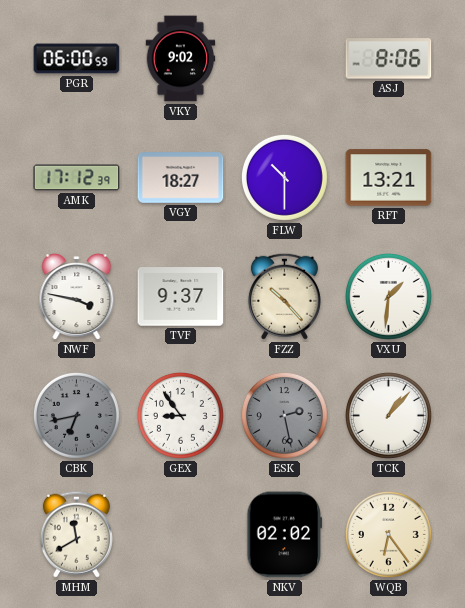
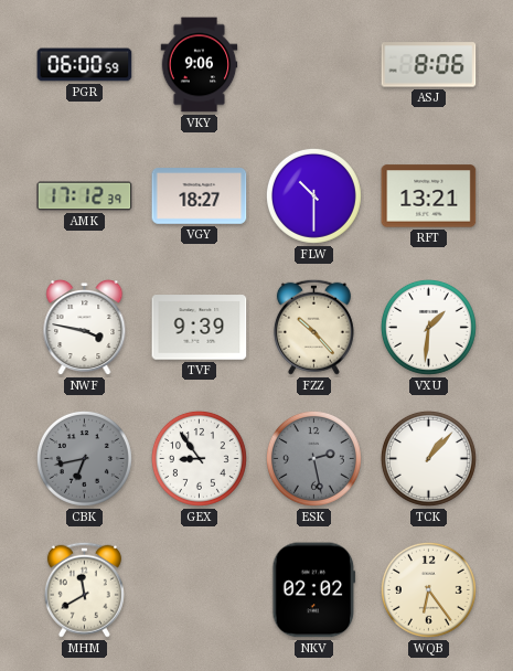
VKY: 9:02 -> 9:06 (200, 65)
TVF: 9:37 -> 9:39 (200, 328)
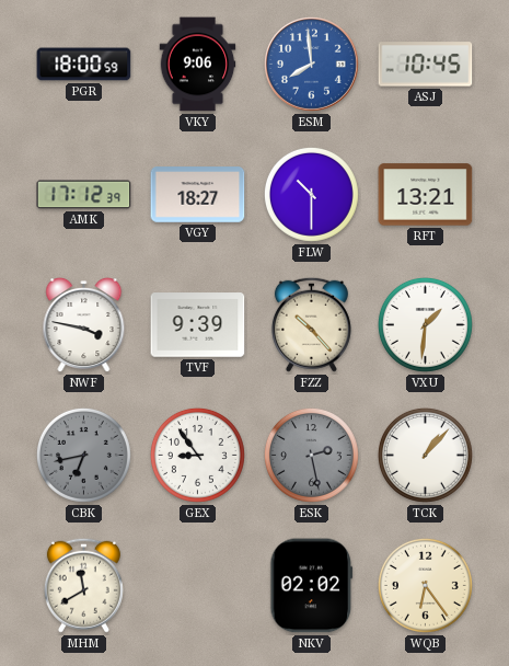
PGR: 06:00 -> 18:00 (84, 65)
ESM: none -> 7:59 (312, 65)
ASJ: 8:06 -> 10:45 (426, 65)
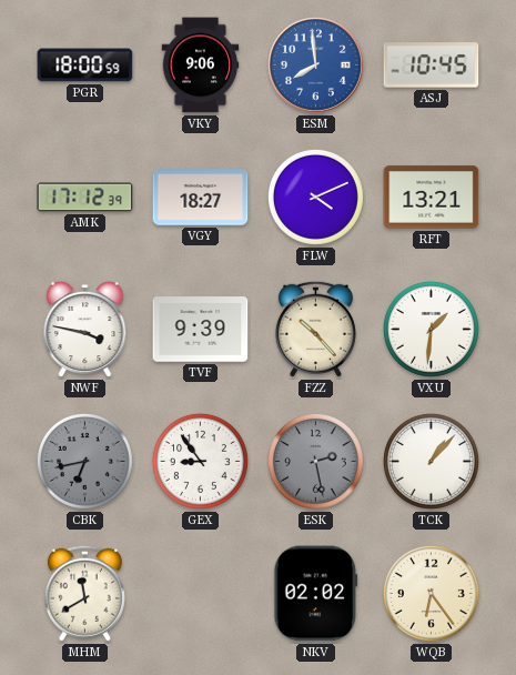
FLW: 10:30 -> 4:11 (315, 197)
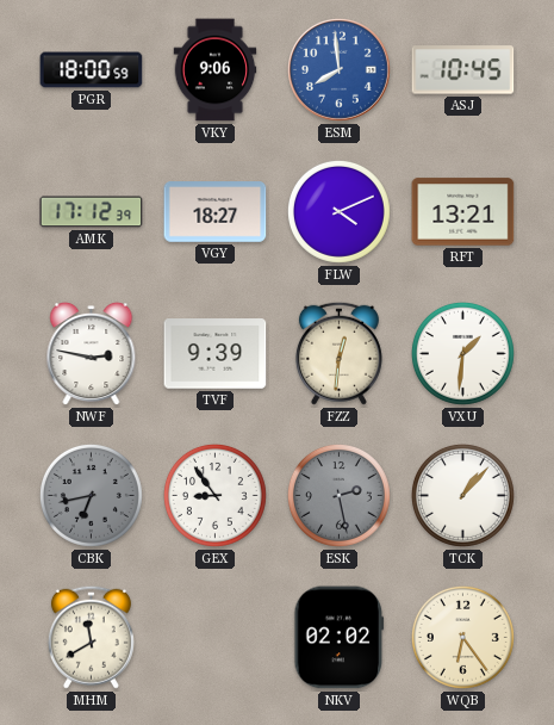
NWF: 3:47 -> 2:47 (92, 354)
FZZ: 10:23 -> 12:31 (338, 353)
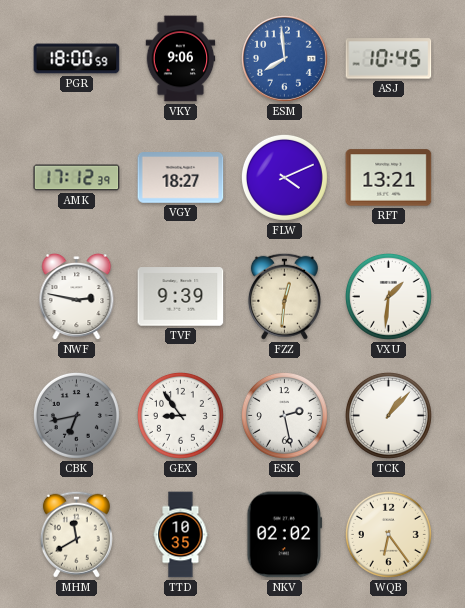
ESK dial: grey -> white (284, 415)
TTD: none -> 10:35 (181, 535)
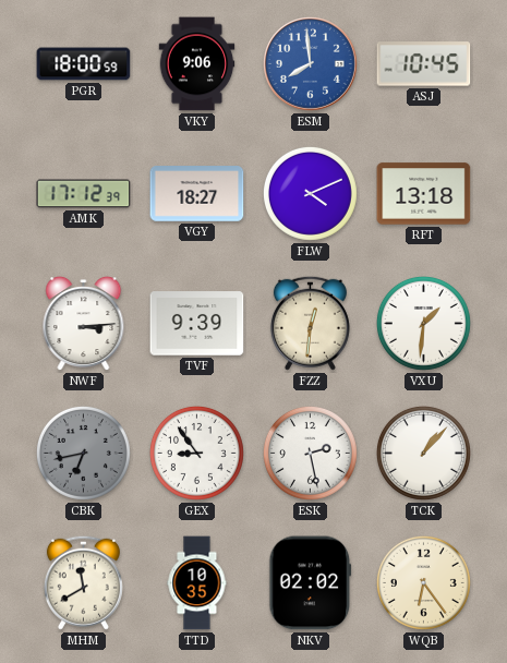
RFT: 13:21 -> 13:18 (424, 194)
NWF: 2:47 -> 3:14 (84, 324)
